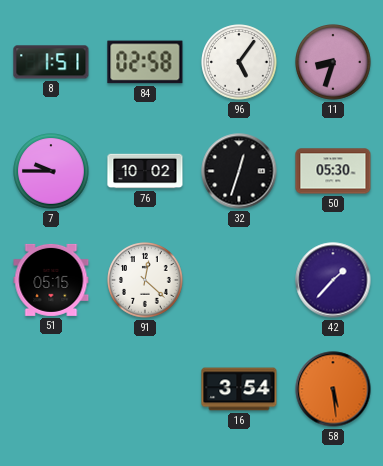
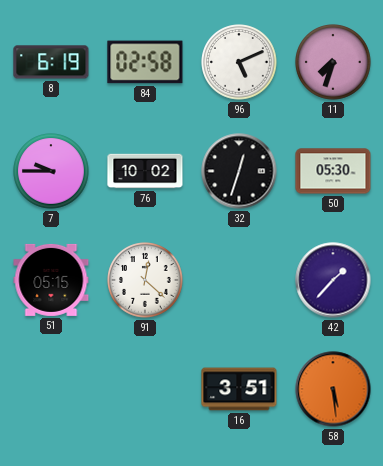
8: 1:51 -> 6:19 (51, 62)
96: 5:06 -> 5:11 (239, 62)
11: 8:33 -> 7:33 (333, 62)
16: 3:54 -> 3:51 (239, 389)
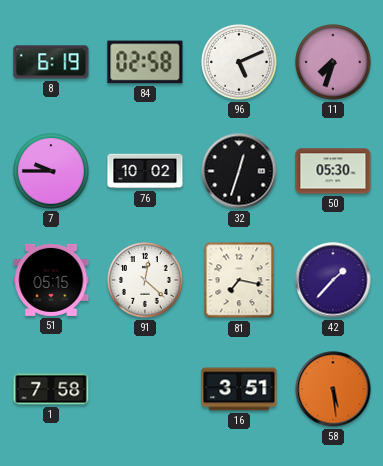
81: none -> 7:17 (239, 280)
1: none -> 7:58 (51, 389)
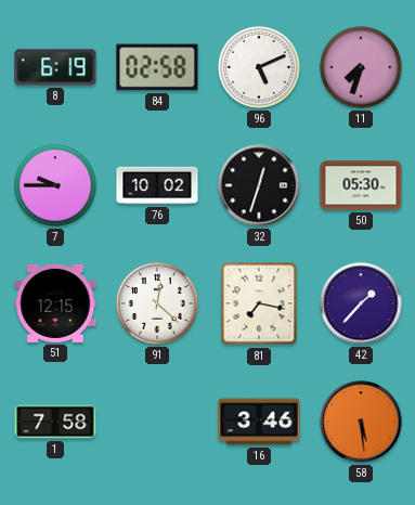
51: 05:15 -> 12:15 (55, 303)
16: 3:51 -> 3:46 (259, 422)
